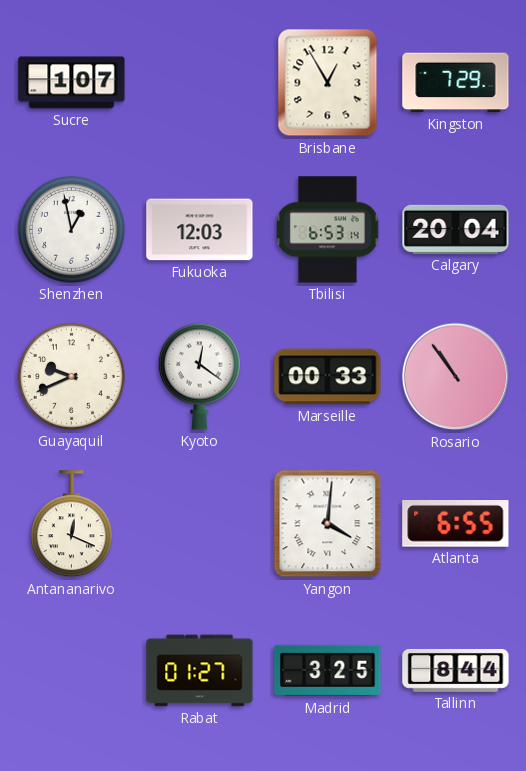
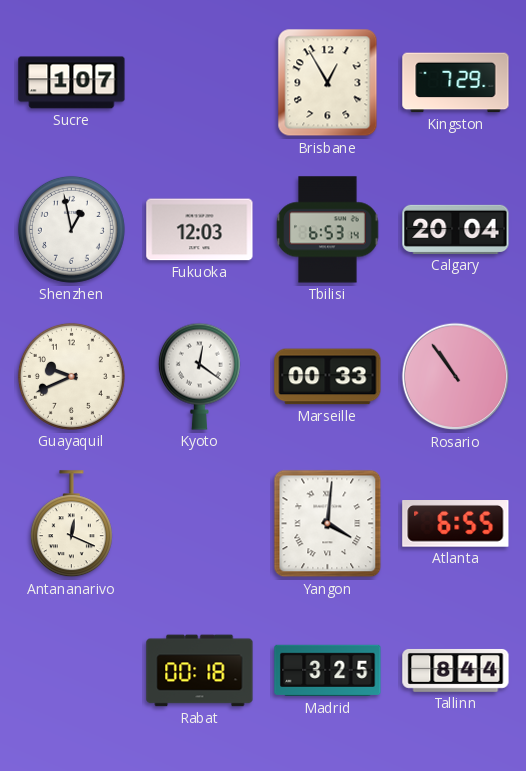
Rabat: 01:27 -> 00:18 (200, 671)
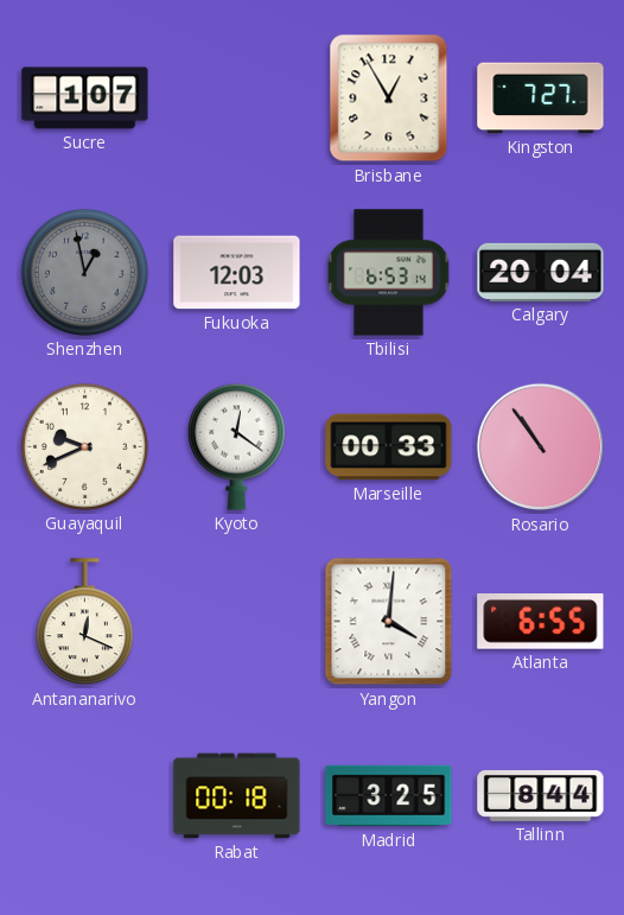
Kingston: 7:29 -> 7:27 (541, 99)
Shenzhen dial: white -> grey (84, 272)
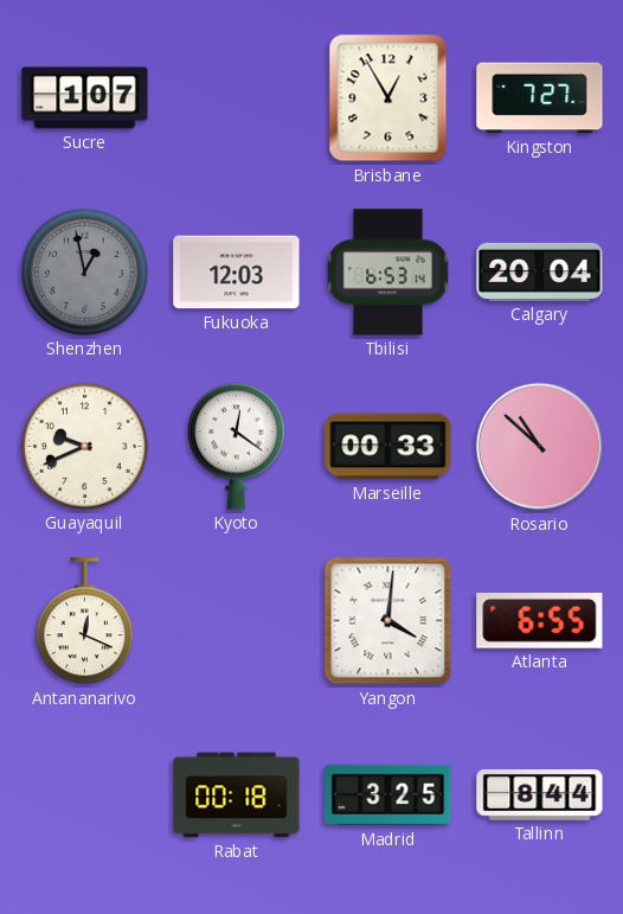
Rosario: 10:54 -> 10:52 (540, 447)
